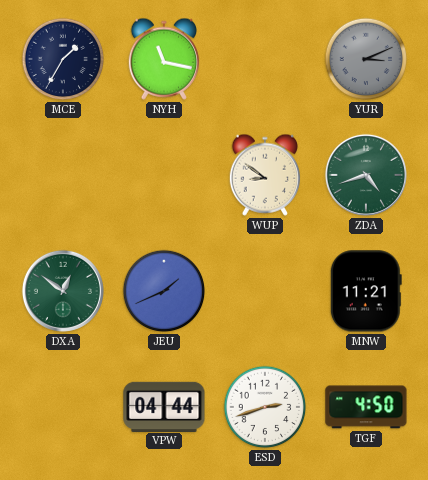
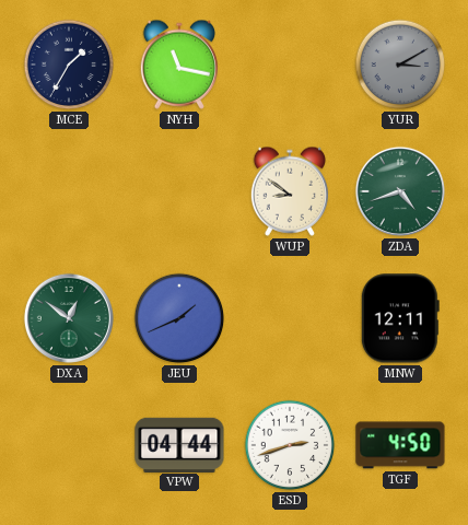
YUR: 3:11 -> 3:10 (400, 65)
MNW: 11:21 -> 12:11 (400, 318)
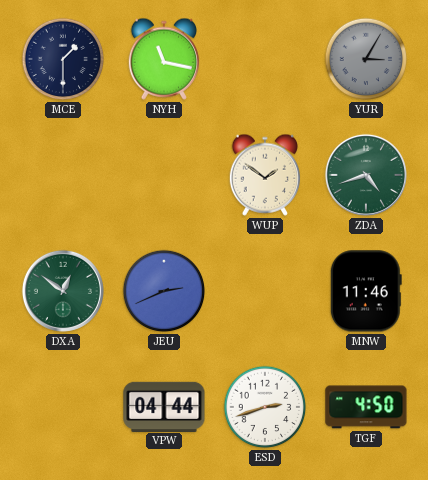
MCE: 1:35 -> 1:30 (63, 59)
YUR: 3:10 -> 3:05 (366, 59)
WUP: 8:51 -> 1:51 (264, 175)
JEU: 1:41 -> 2:41 (164, 291)
MNW: 12:11 -> 11:46 (366, 291)
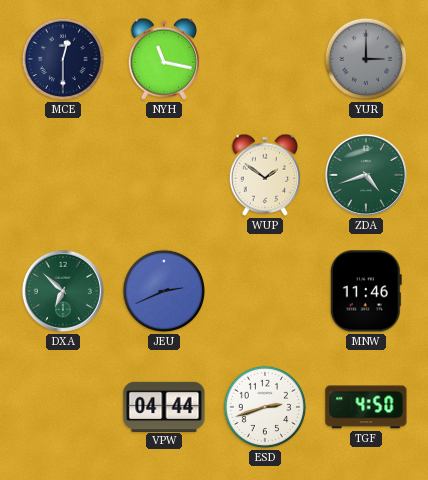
MCE: 1:30 -> 12:30 (63, 59)
YUR: 3:05 -> 3:00 (366, 59)
DXA: 12:51 -> 6:52 (63, 291)
